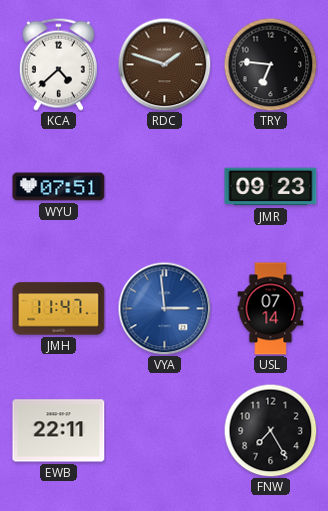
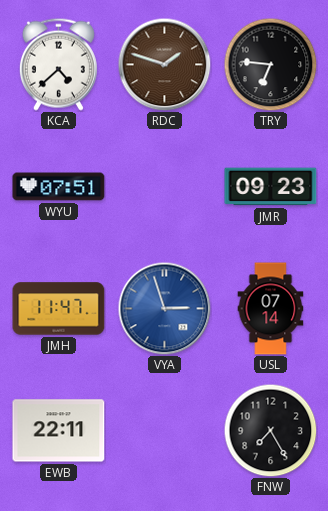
VYA: 2:59 -> 2:57 (164, 308)
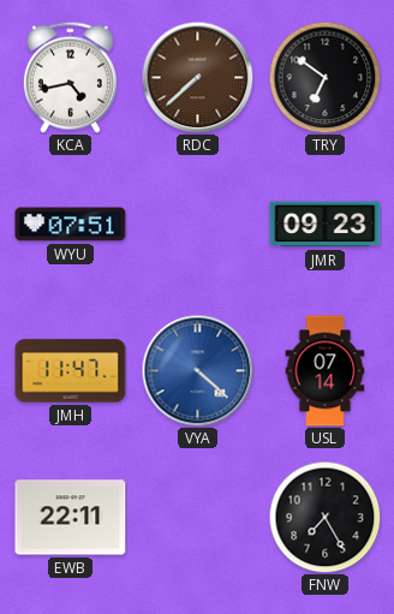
KCA: 4:38 -> 4:43 (70, 77)
RDC: 1:48 -> 7:38 (197, 77)
TRY: 6:46 -> 6:51 (324, 77)
VYA: 2:57 -> 4:22 (197, 370)
